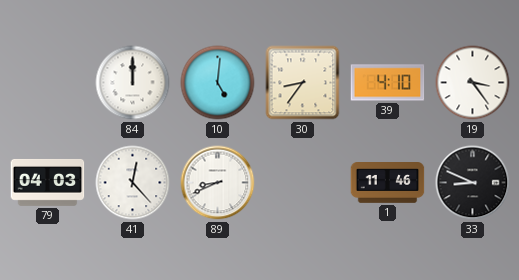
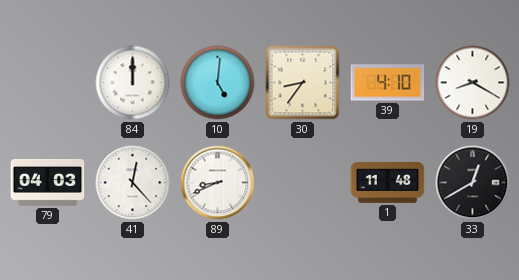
19: 3:24 -> 8:20 (473, 83)
1: 11:46 -> 11:48 (388, 183)
33: 8:49 -> 12:40 (473, 183)
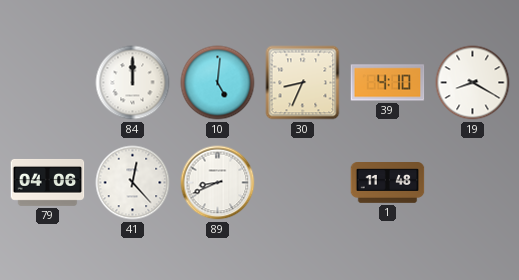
30: 8:36 -> 8:34 (303, 83)
79: 04:03 -> 04:06 (48, 182)
33: 12:40 -> none (473, 183)
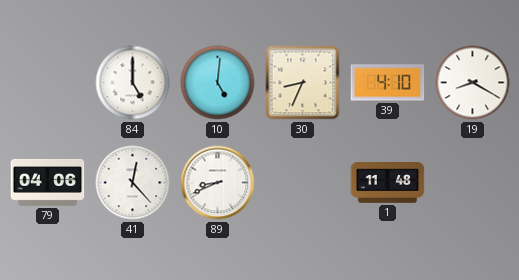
84: 12:00 -> 5:00 (133, 83)
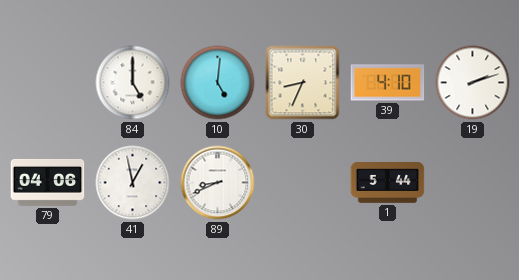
19: 8:20 -> 2:12 (473, 83)
41: 12:23 -> 12:58 (133, 183)
1: 11:48 -> 5:44 (388, 183)
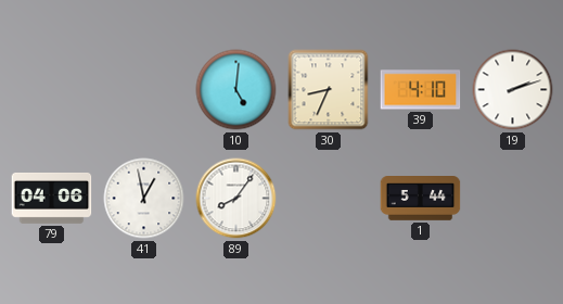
84: 5:00 -> none (133, 83)
89: 8:41 -> 8:06 (236, 199)
